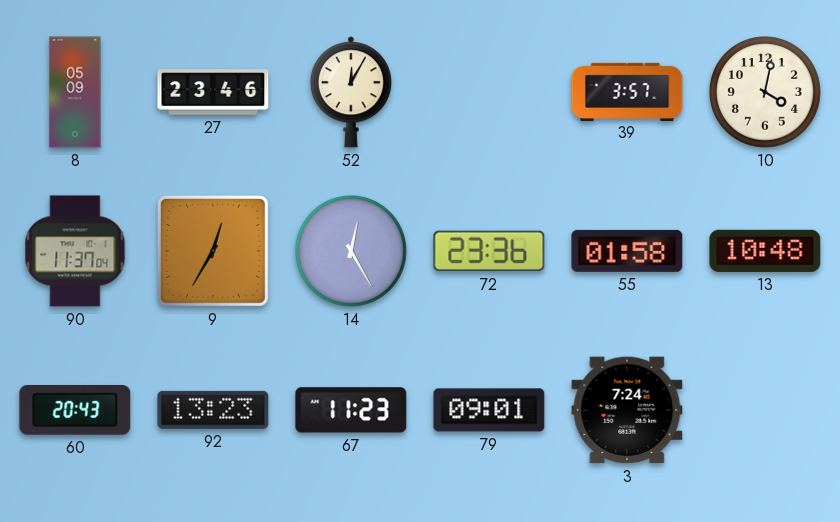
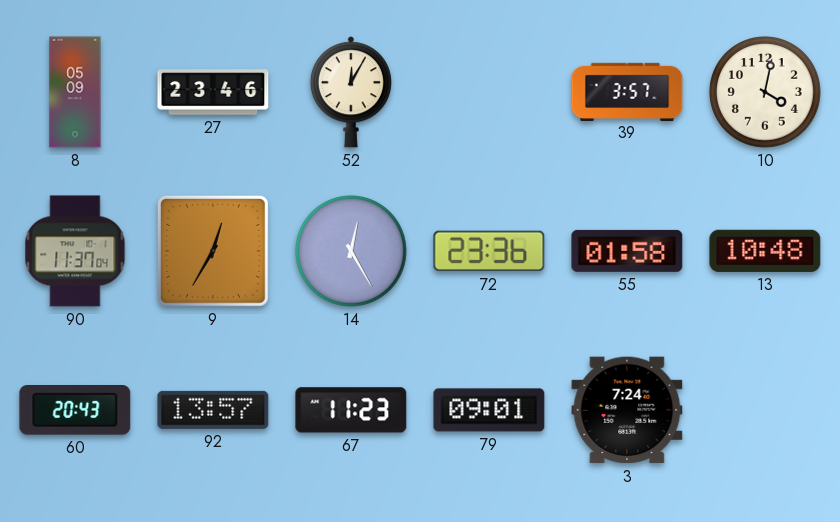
92: 13:23 -> 13:57 (213, 410)
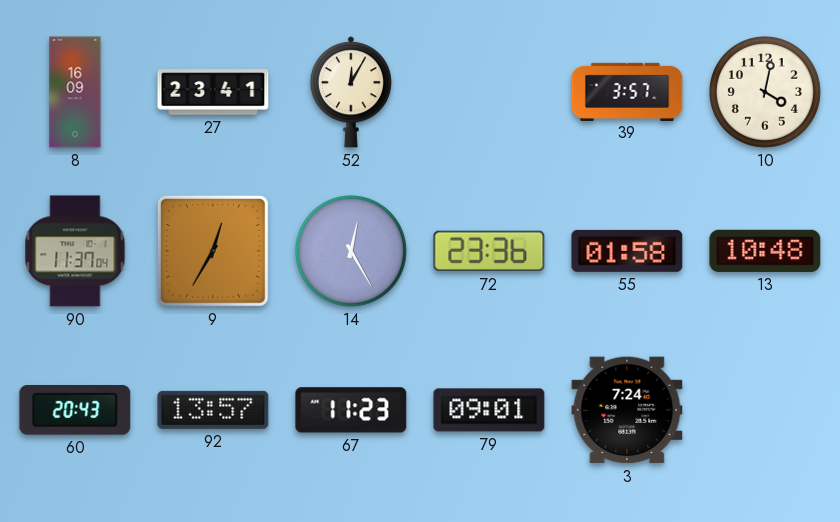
8: 05:09 -> 16:09 (75, 92)
27: 23:46 -> 23:41 (213, 92)
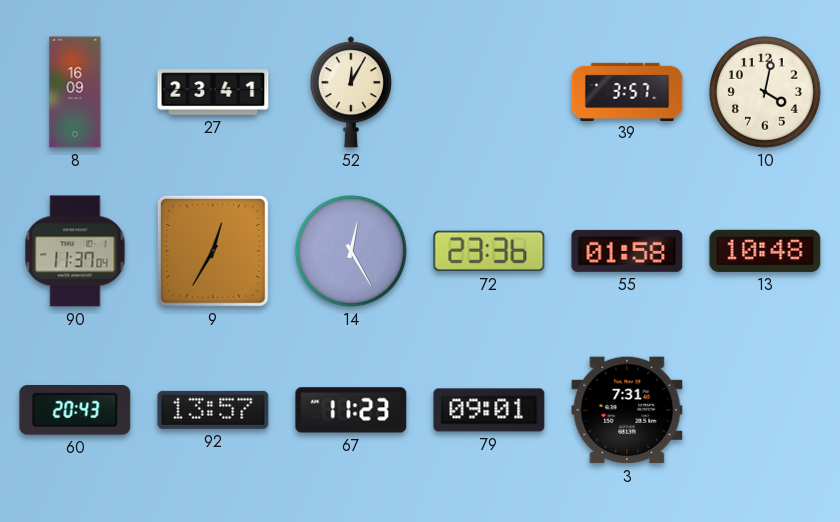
3: 7:24 -> 7:31 (627, 410)
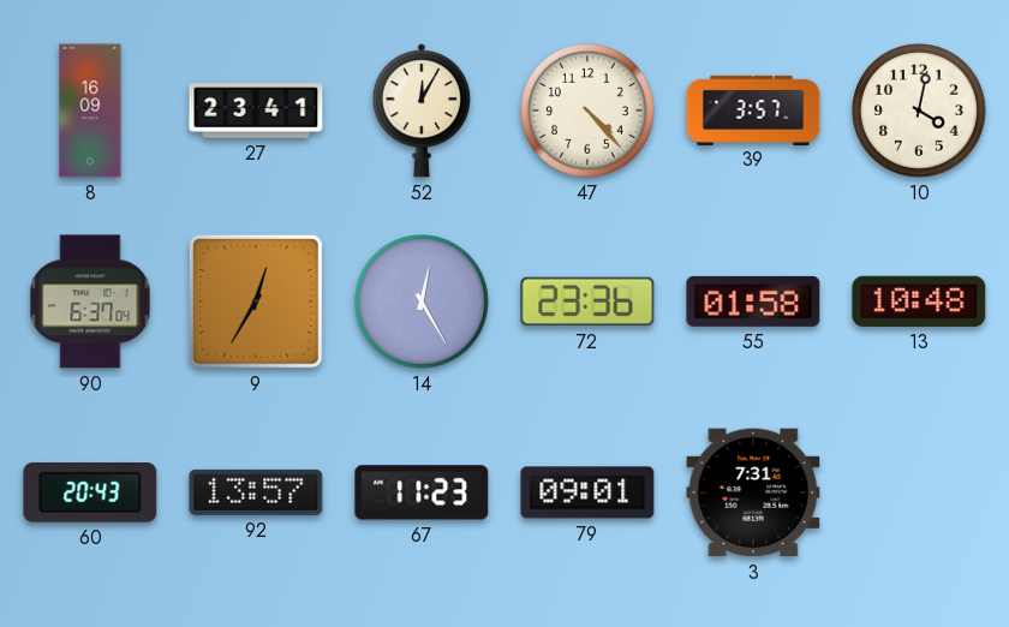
47: none -> 4:23 (589, 112)
90: 11:37 -> 6:37 (90, 301)
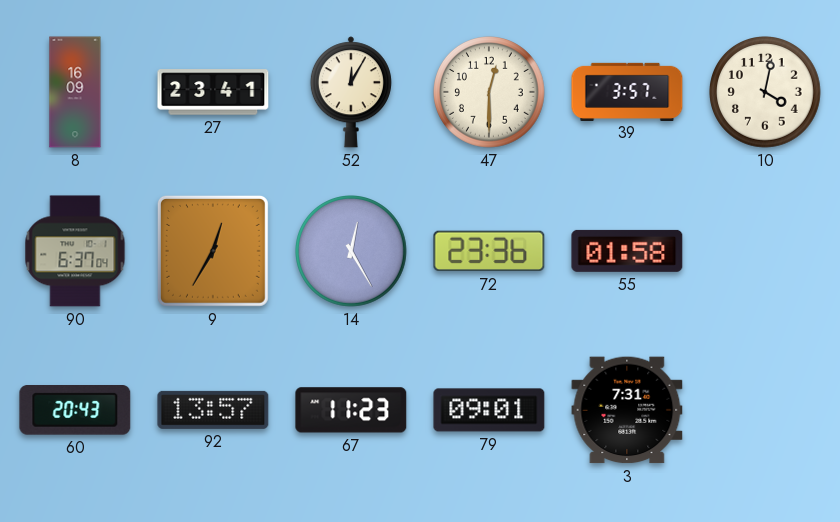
47: 4:23 -> 12:30 (490, 93)
13: 10:48 -> none (919, 301)
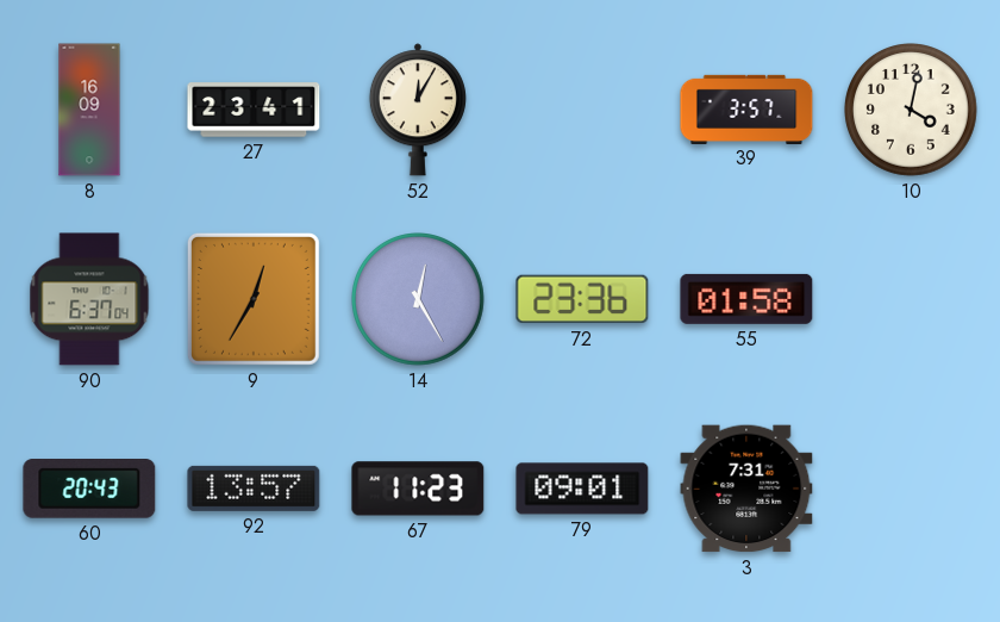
47: 12:30 -> none (490, 93)
